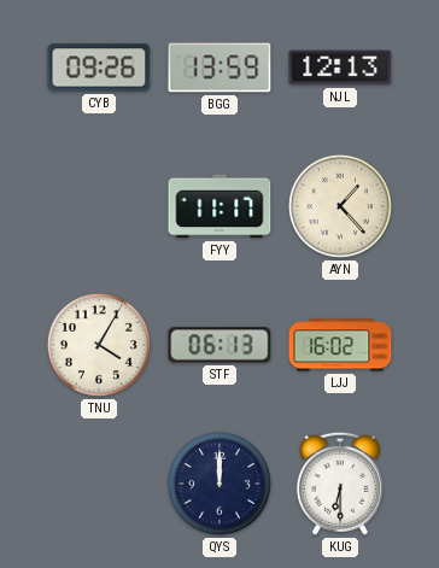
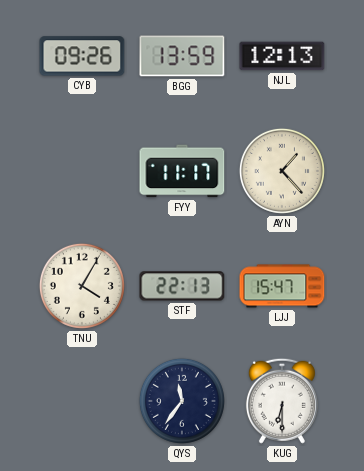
STF: 06:13 -> 22:13 (182, 286)
LJJ: 16:02 -> 15:47 (282, 286)
QYS: 12:00 -> 11:36 (182, 401)
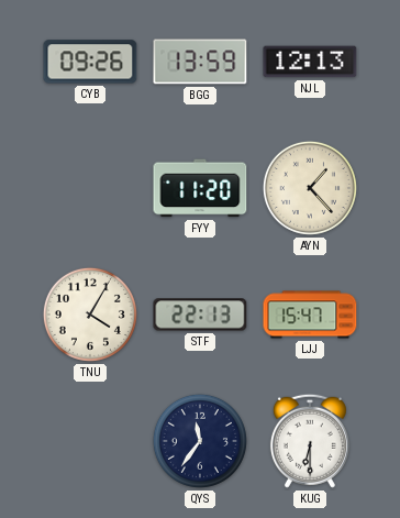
FYY: 11:17 -> 11:20 (200, 188)
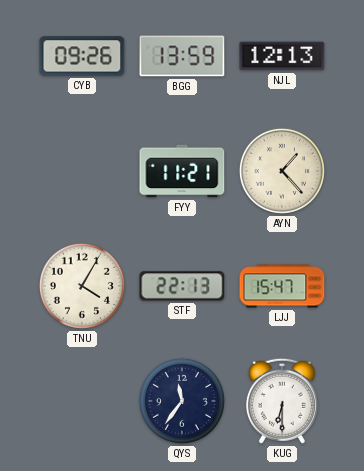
FYY: 11:20 -> 11:21 (182, 171)
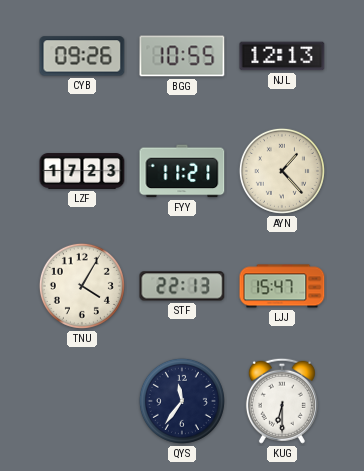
BGG: 13:59 -> 10:55 (182, 56)
LZF: none -> 17:23 (82, 171)
